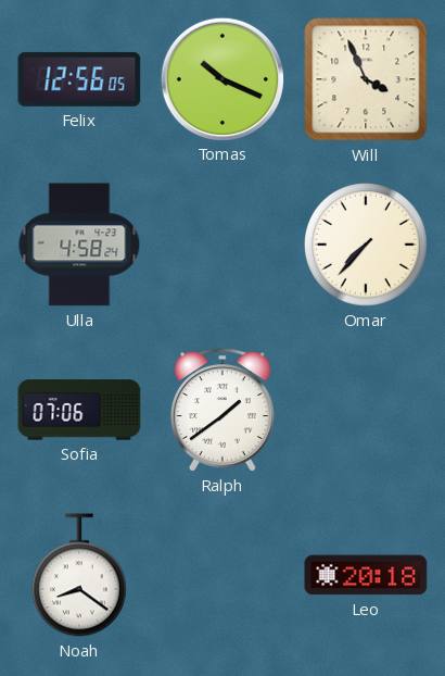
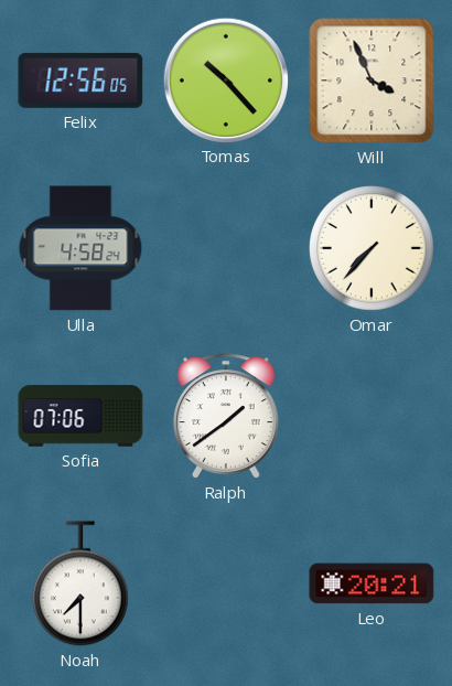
Tomas: 10:19 -> 10:23 (225, 79)
Noah: 8:21 -> 7:30 (80, 583)
Leo: 20:18 -> 20:21 (372, 583)
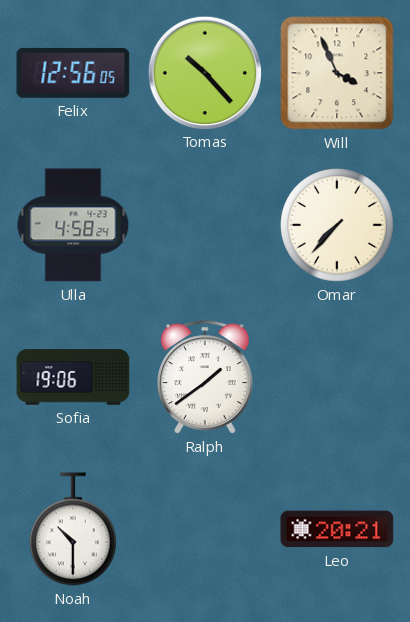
Sofia: 07:06 -> 19:06 (73, 377)
Noah: 7:30 -> 10:30 (73, 529)
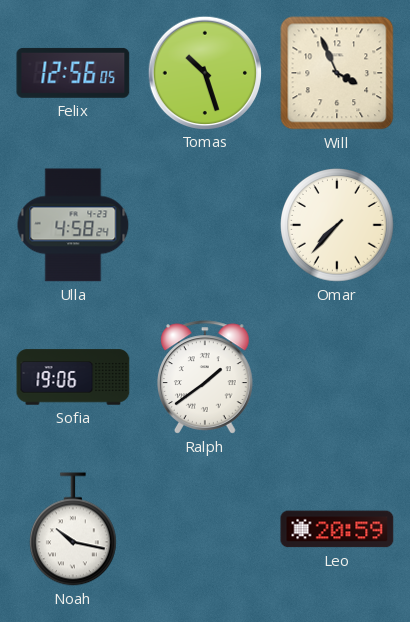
Tomas: 10:23 -> 10:27 (204, 72)
Noah: 10:30 -> 10:17 (73, 529)
Leo: 20:21 -> 20:59 (337, 529)
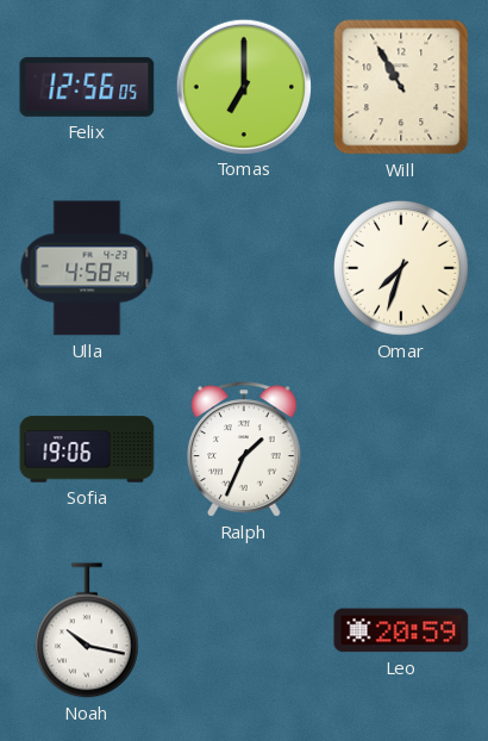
Tomas: 10:27 -> 7:00 (243, 86)
Will: 3:56 -> 10:55 (401, 87)
Omar: 7:37 -> 7:33 (402, 269)
Ralph: 1:39 -> 1:34 (245, 449)
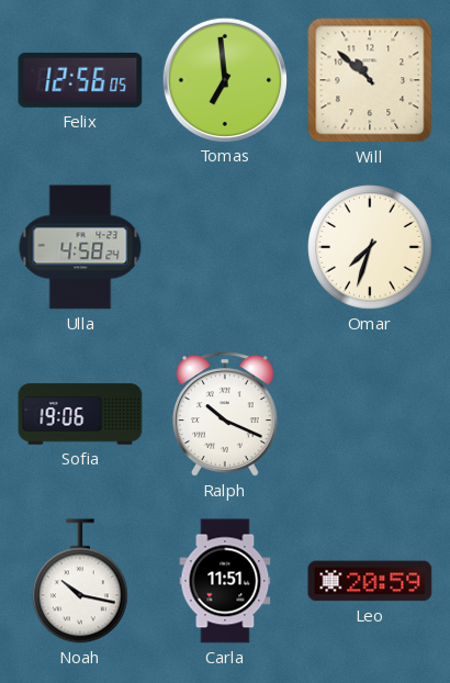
Tomas: 7:00 -> 6:59 (224, 79)
Will: 10:55 -> 10:52 (370, 80)
Ralph: 1:34 -> 10:19 (226, 414)
Carla: none -> 11:51 (225, 581)
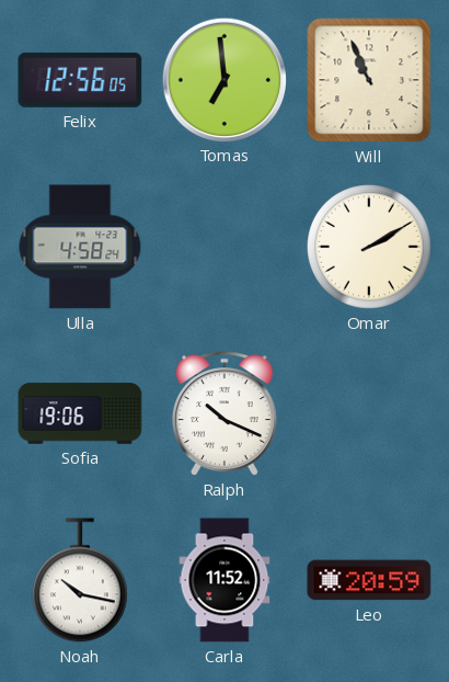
Will: 10:52 -> 10:56 (369, 80)
Omar: 7:33 -> 2:10 (370, 248)
Carla: 11:51 -> 11:52 (225, 580)
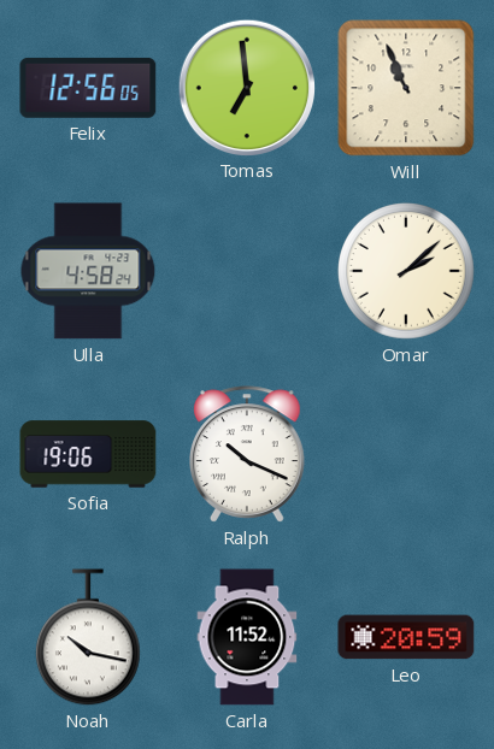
Omar: 2:10 -> 2:08 (407, 272)
